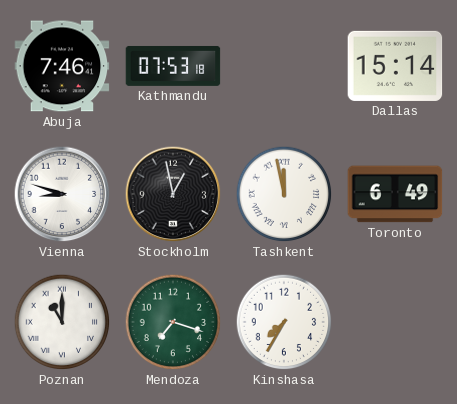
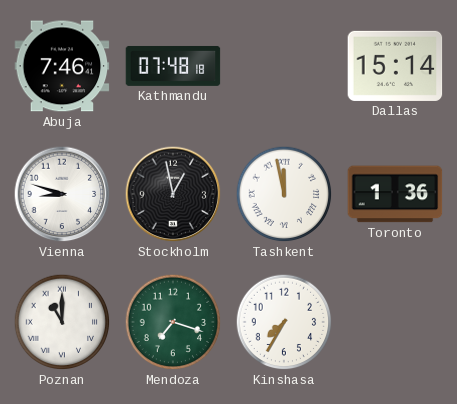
Kathmandu: 07:53 -> 07:48 (173, 66)
Toronto: 6:49 -> 1:36 (395, 194)
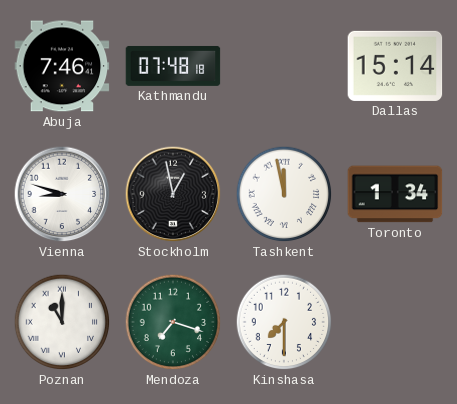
Toronto: 1:36 -> 1:34 (395, 194)
Kinshasa: 7:35 -> 7:30 (284, 322)
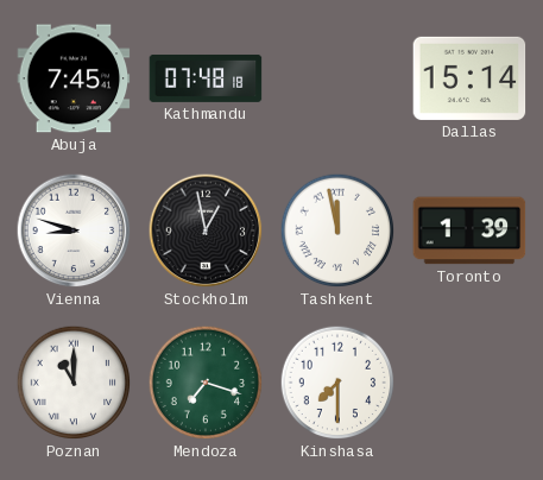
Abuja: 7:46 -> 7:45 (74, 78)
Toronto: 1:34 -> 1:39 (469, 230)
